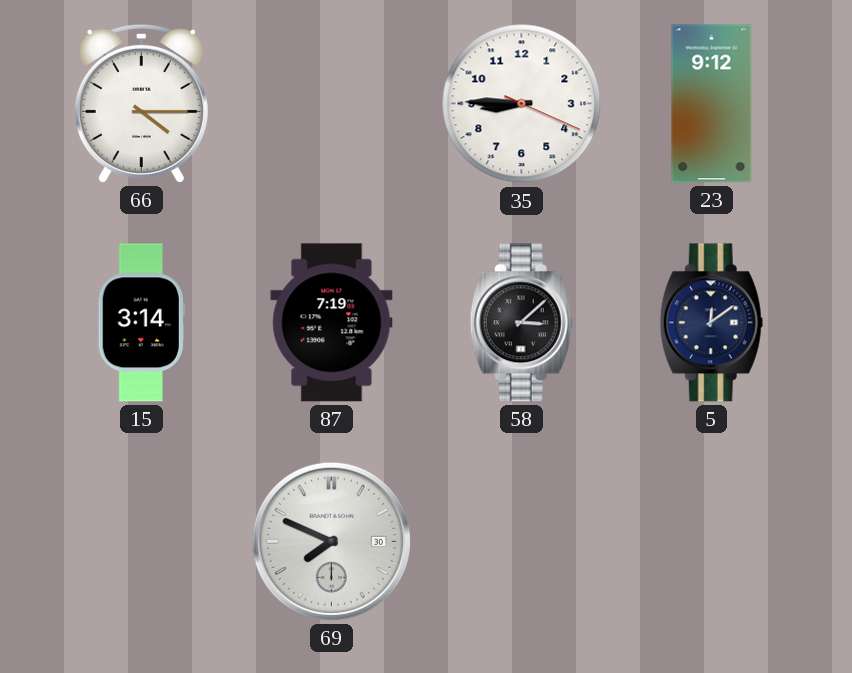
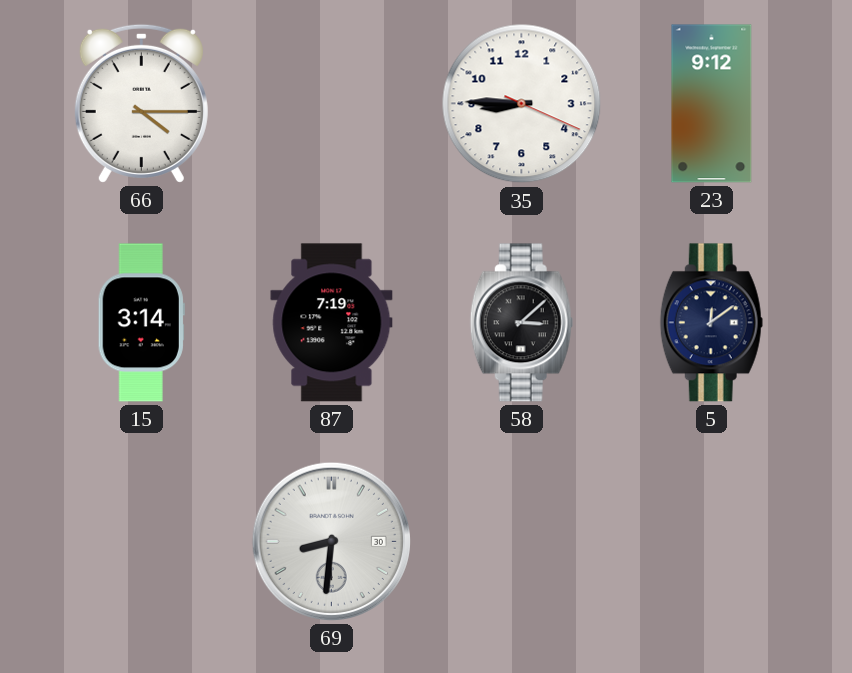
69: 7:49 -> 8:31 (331, 541)
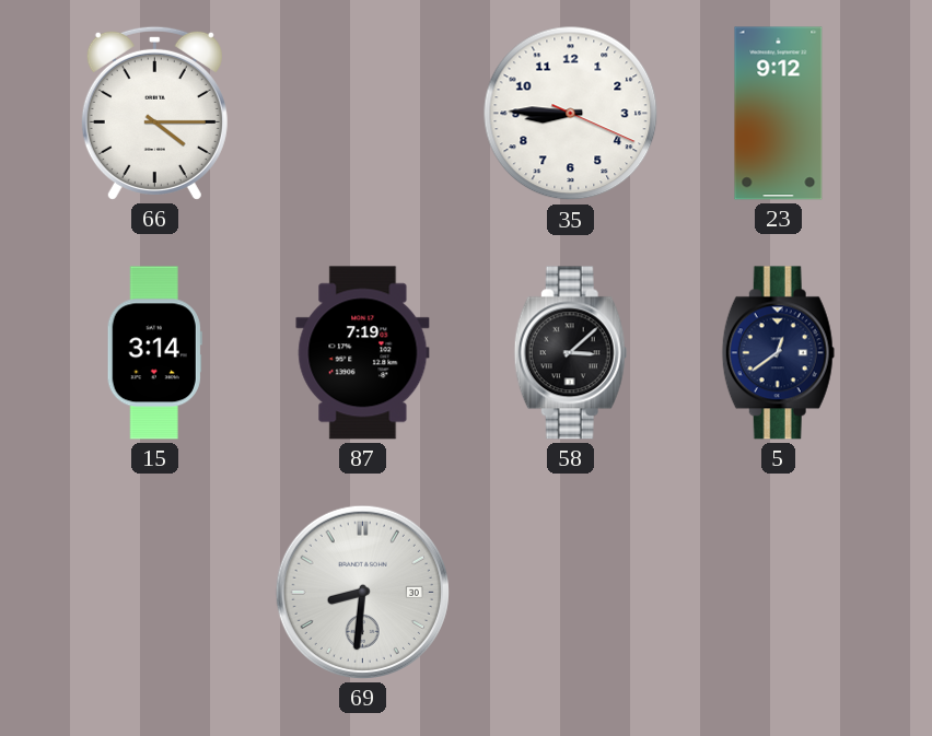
5: 12:09 -> 12:39 (778, 353)
